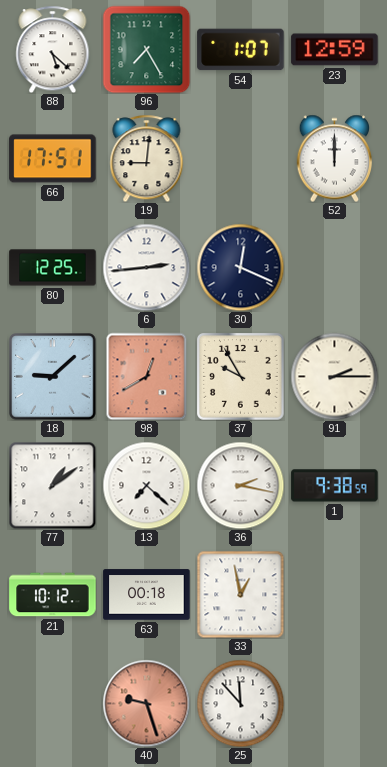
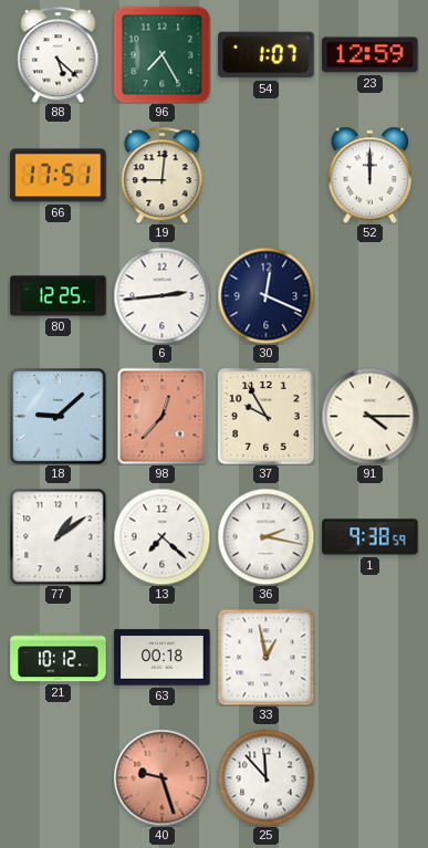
98: 12:40 -> 12:37 (163, 416)
91: 2:15 -> 4:15 (369, 416)
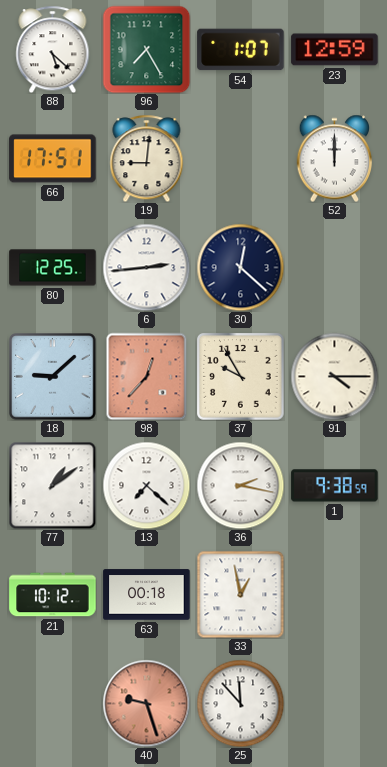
30: 12:19 -> 12:22 (240, 267)
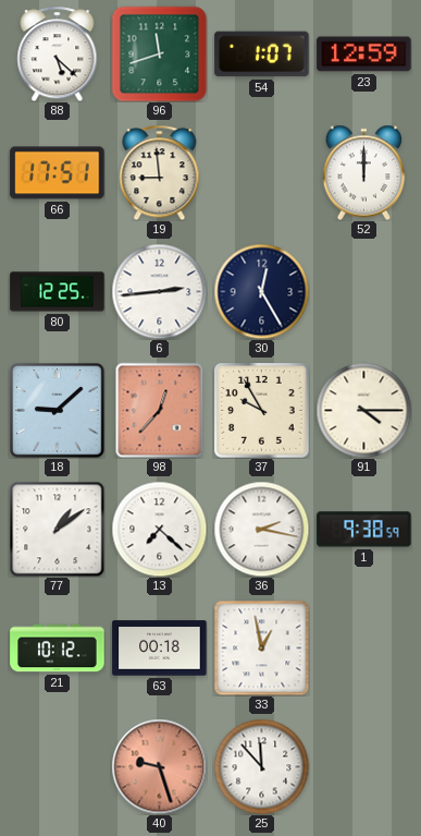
96: 7:25 -> 11:42 (159, 53)
19: 9:01 -> 8:59 (160, 172)
30: 12:22 -> 12:25 (261, 291)
